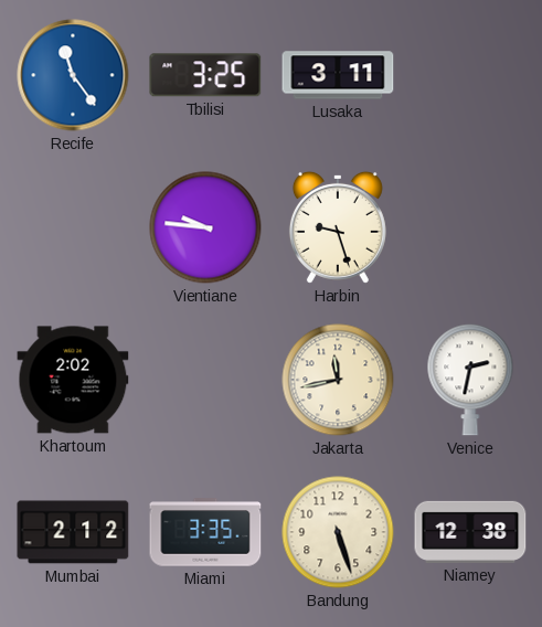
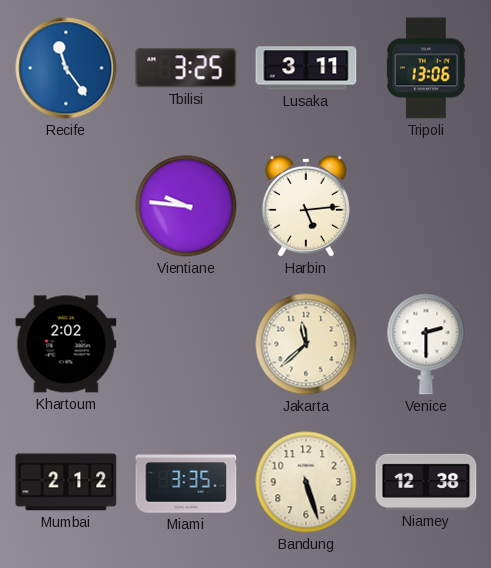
Tripoli: none -> 13:06 (426, 68)
Harbin: 9:27 -> 5:14 (306, 206)
Jakarta: 11:43 -> 11:38 (306, 344)
Venice: 2:32 -> 2:30 (426, 344)
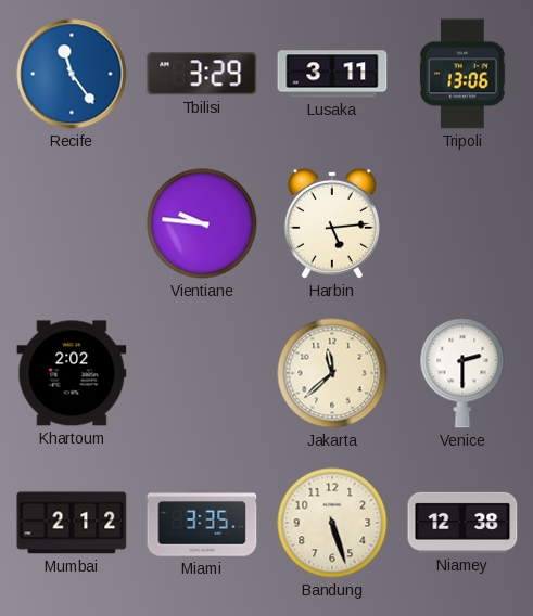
Tbilisi: 3:25 -> 3:29 (202, 74)
